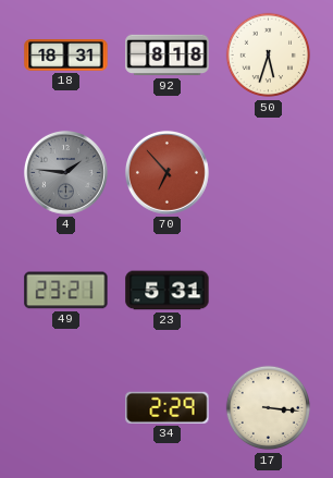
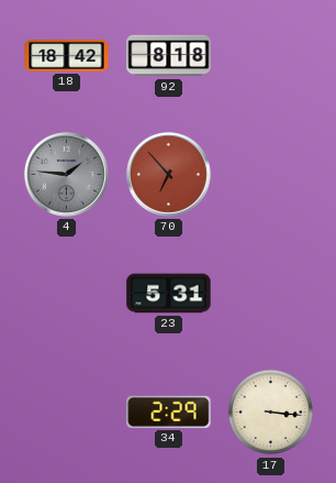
18: 18:31 -> 18:42 (67, 56)
50: 5:33 -> none (269, 56)
49: 23:21 -> none (66, 291)
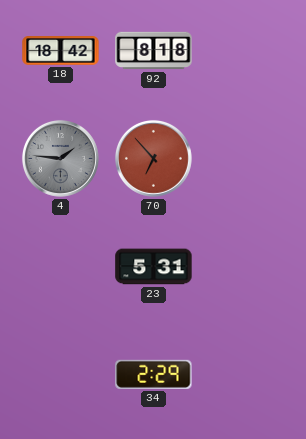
17: 3:16 -> none (271, 413)
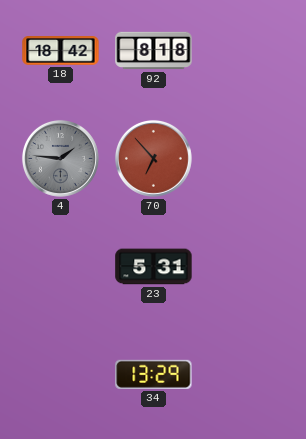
34: 2:29 -> 13:29 (154, 374)
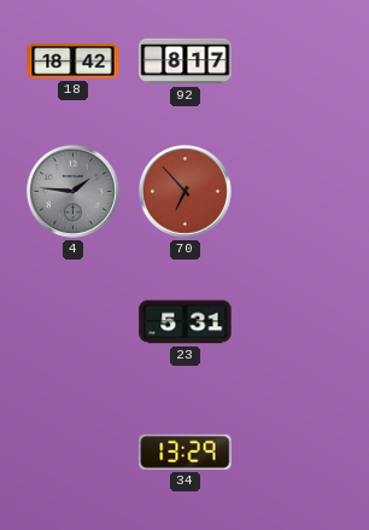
92: 8:18 -> 8:17 (186, 62)
